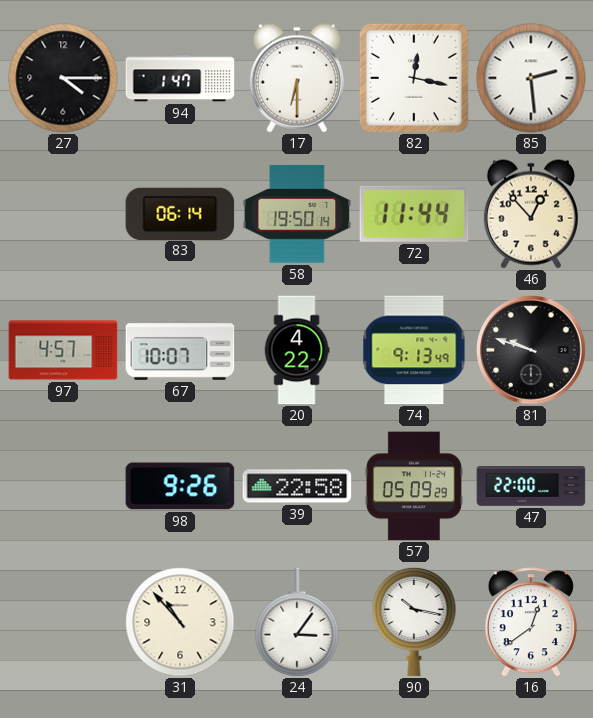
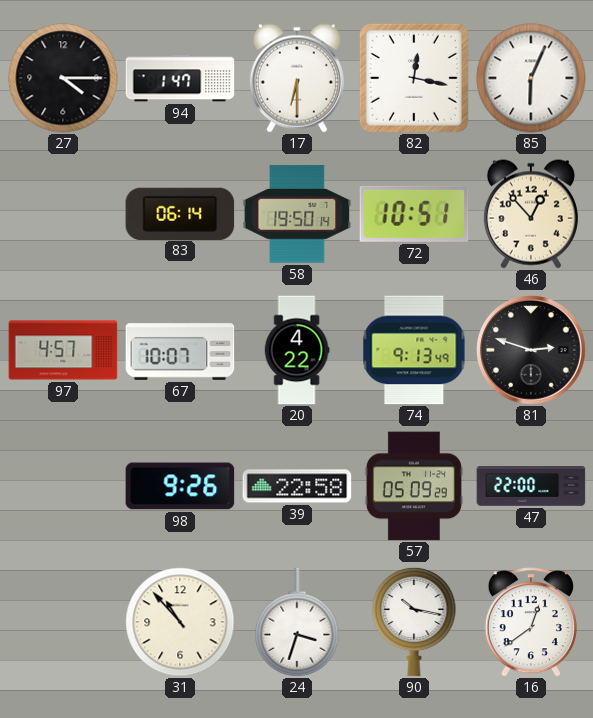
85: 2:29 -> 6:04 (531, 78)
72: 11:44 -> 10:51 (414, 214)
81: 9:48 -> 2:48 (531, 350)
24: 3:06 -> 3:33 (297, 622)
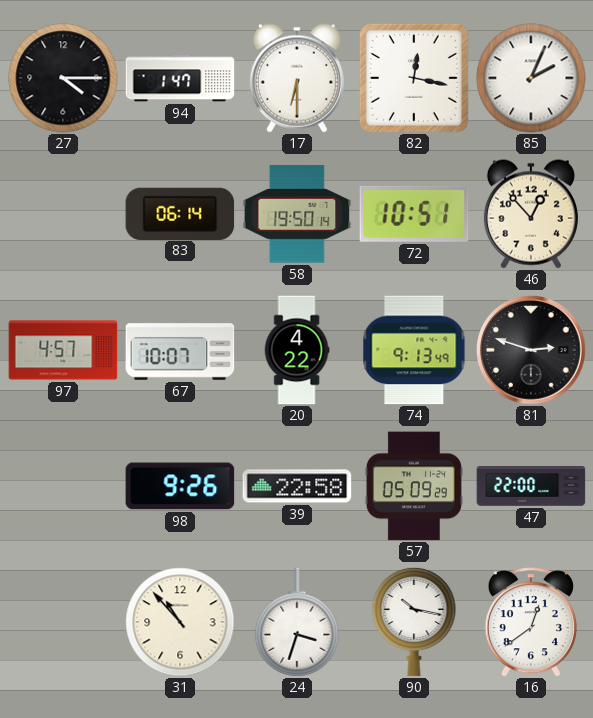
85: 6:04 -> 2:04 (531, 78)
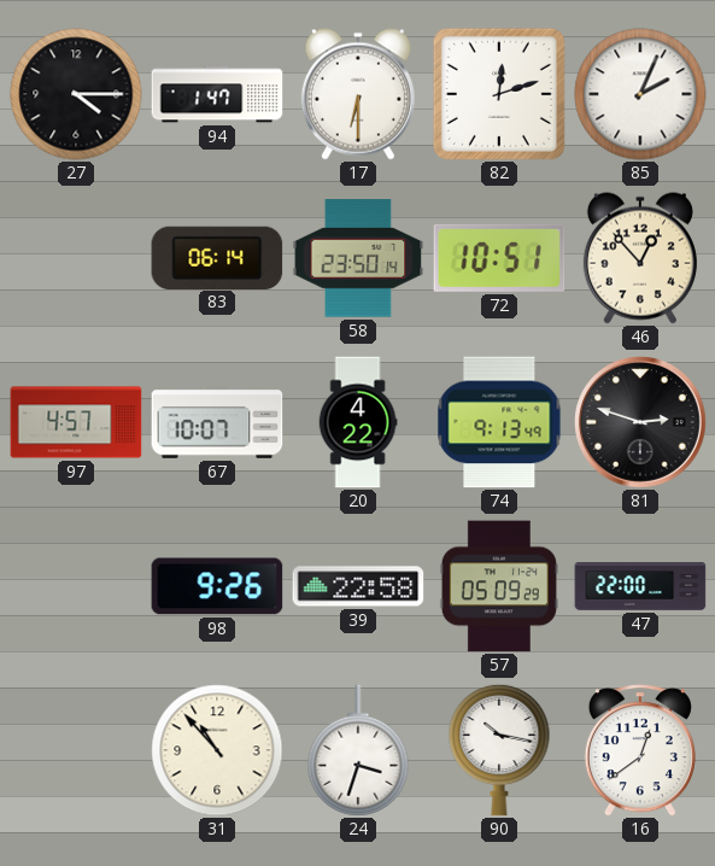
82: 12:17 -> 12:12 (499, 94)
58: 19:50 -> 23:50 (358, 258)
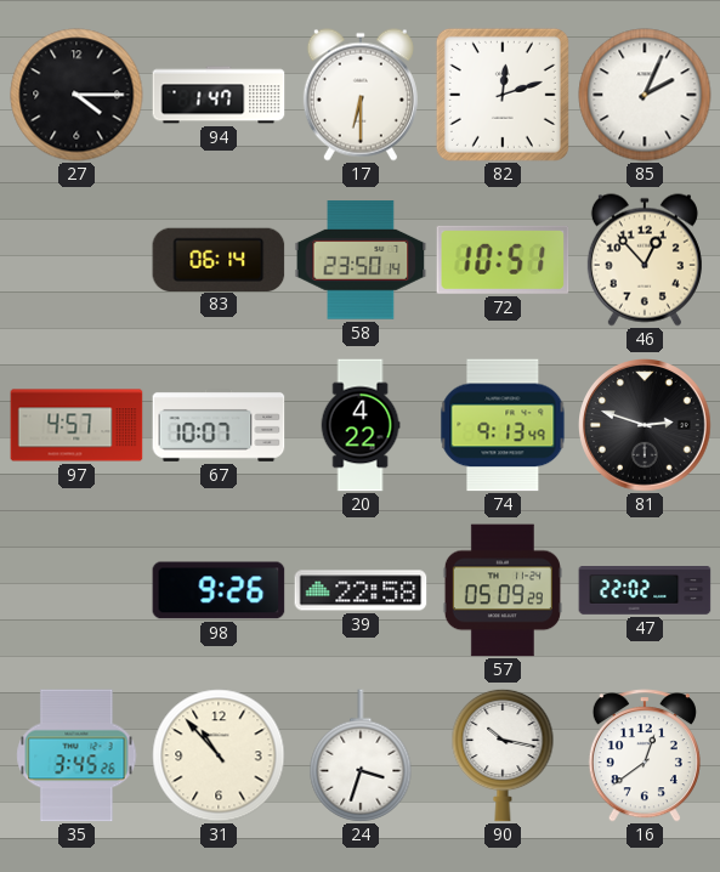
47: 22:00 -> 22:02 (645, 590)
35: none -> 3:45 (76, 755)
